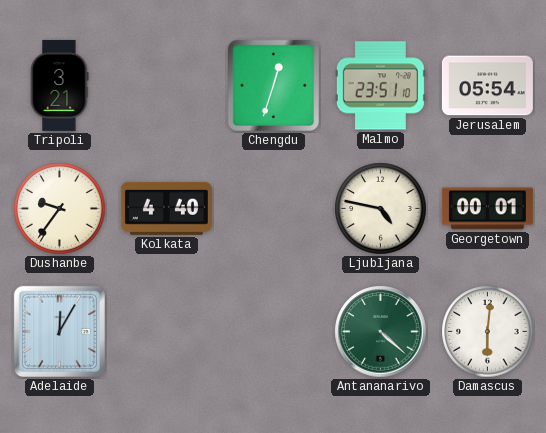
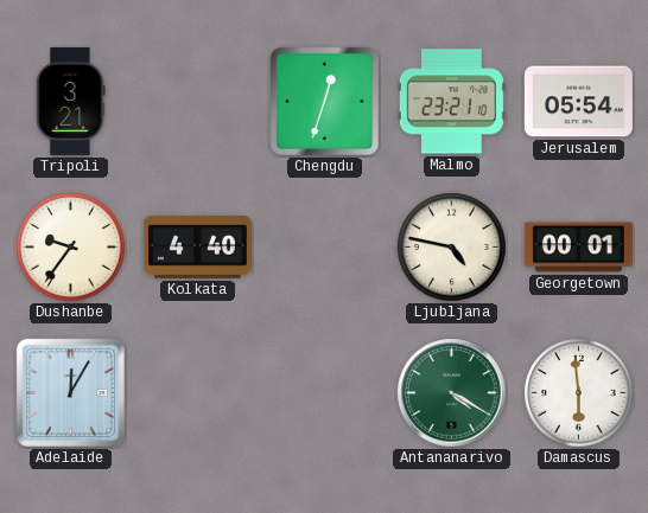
Malmo: 23:51 -> 23:21 (451, 102)
Antananarivo: 4:22 -> 4:20 (452, 393)
Damascus: 6:01 -> 5:59 (579, 393)
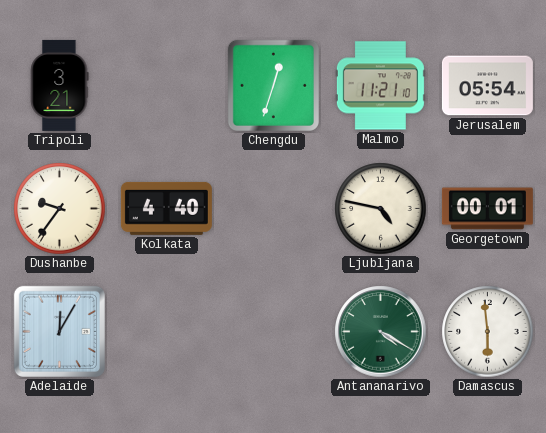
Malmo: 23:21 -> 11:21 (380, 86)
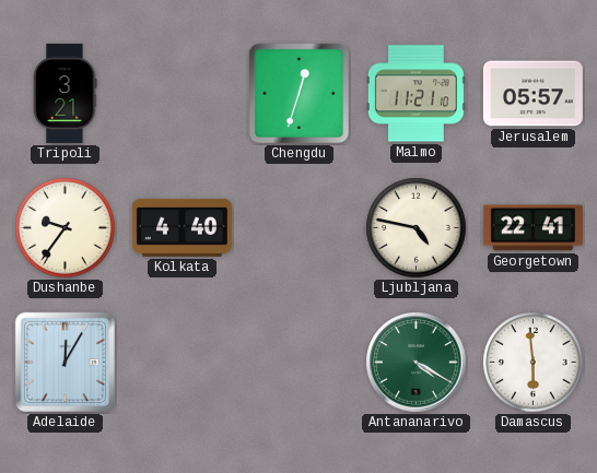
Jerusalem: 05:54 -> 05:57 (532, 94)
Georgetown: 00:01 -> 22:41 (532, 228)
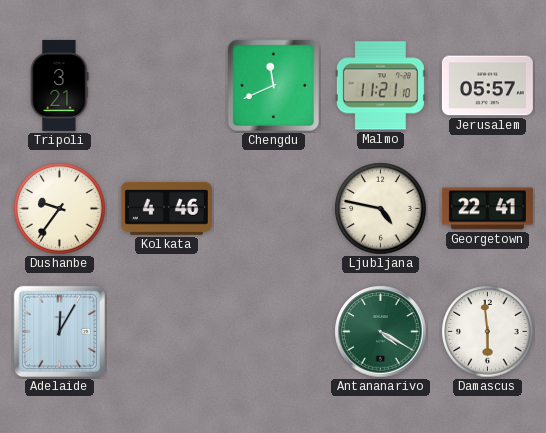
Chengdu: 12:33 -> 11:41 (273, 85)
Kolkata: 4:40 -> 4:46 (166, 208)
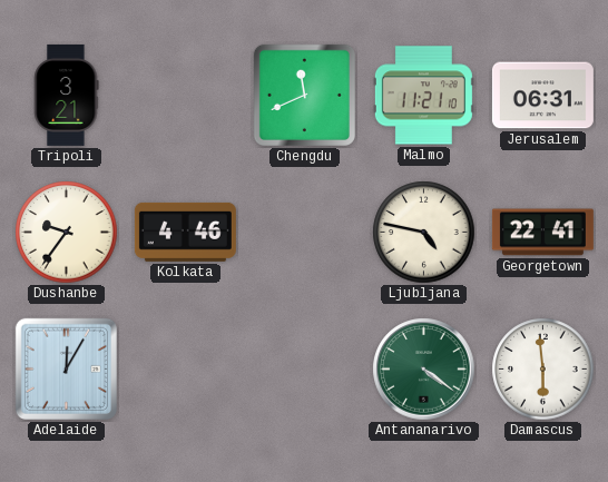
Jerusalem: 05:57 -> 06:31 (542, 96)
Antananarivo: 4:20 -> 4:21 (424, 370)
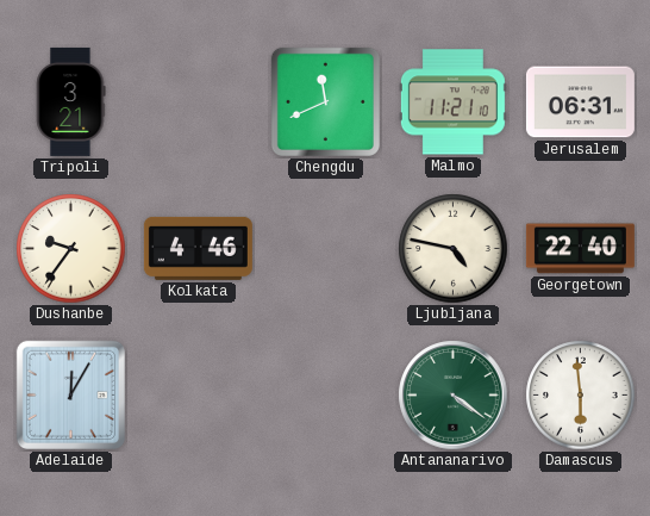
Georgetown: 22:41 -> 22:40 (580, 249)
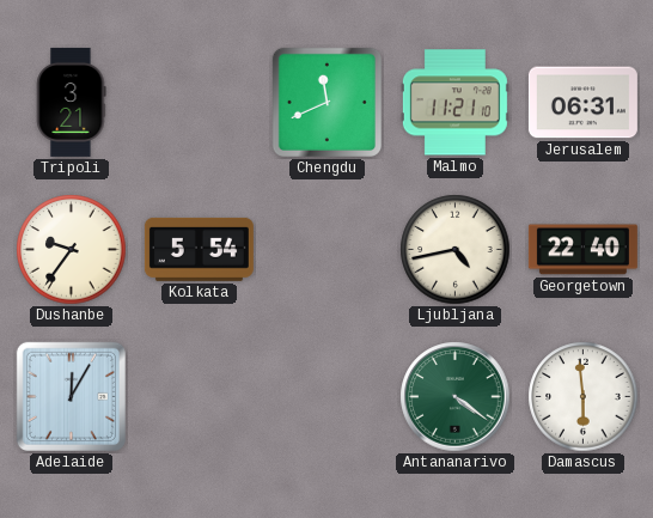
Kolkata: 4:46 -> 5:54 (199, 249)
Ljubljana: 4:47 -> 4:43 (456, 250)
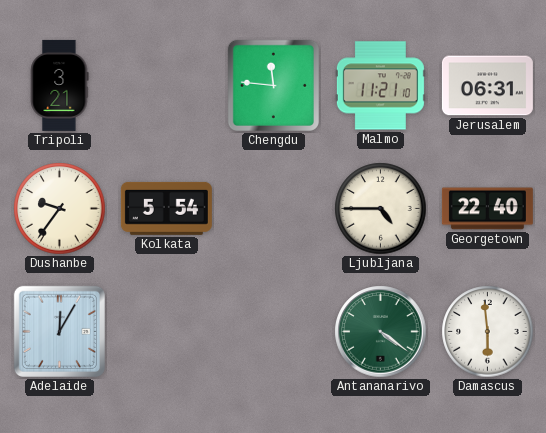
Chengdu: 11:41 -> 11:46 (273, 85)
Ljubljana: 4:43 -> 4:45 (381, 209)
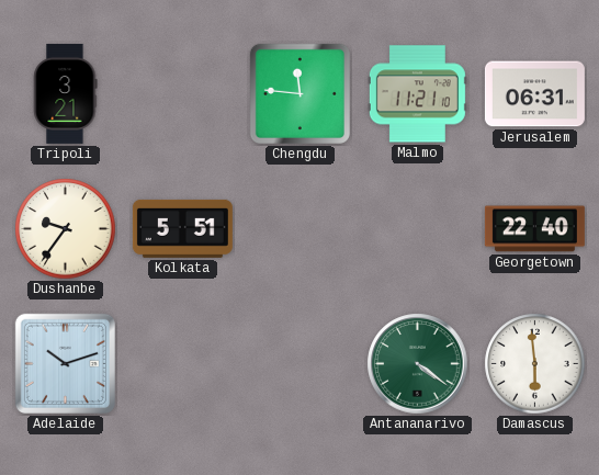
Kolkata: 5:54 -> 5:51 (182, 228)
Ljubljana: 4:45 -> none (381, 209)
Adelaide: 12:05 -> 10:12 (65, 363)
